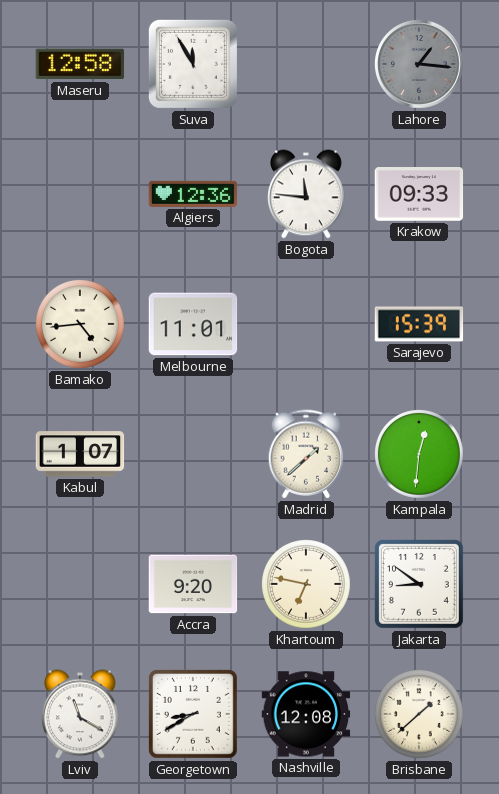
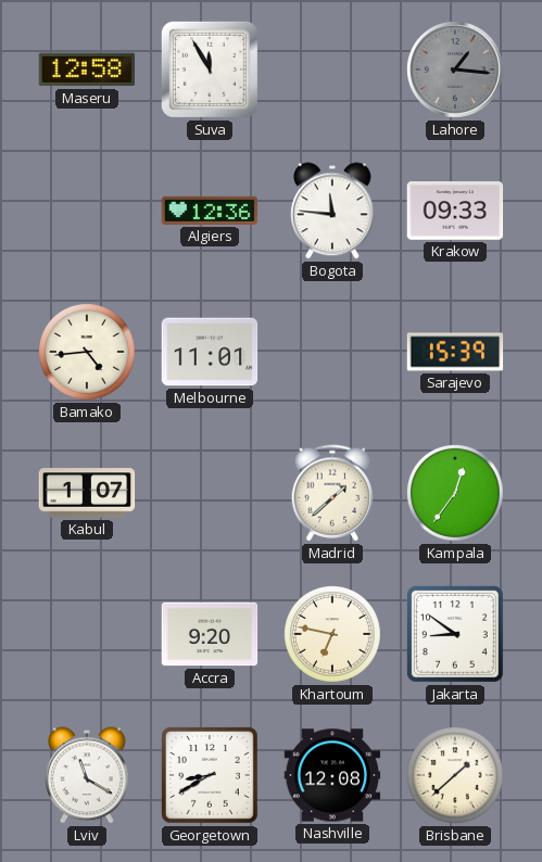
Kampala: 12:31 -> 12:36 (456, 494)
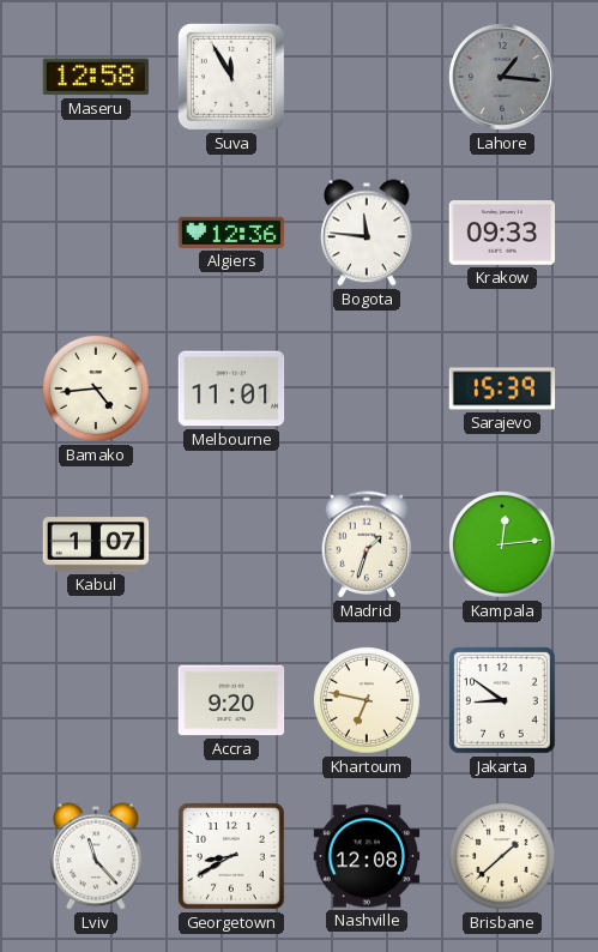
Madrid: 1:38 -> 1:33 (367, 544)
Kampala: 12:36 -> 12:14 (503, 546)
Lviv: 11:20 -> 11:23 (97, 856)
